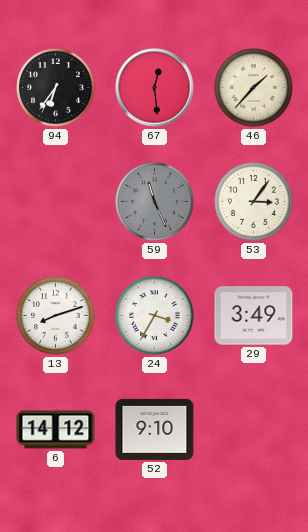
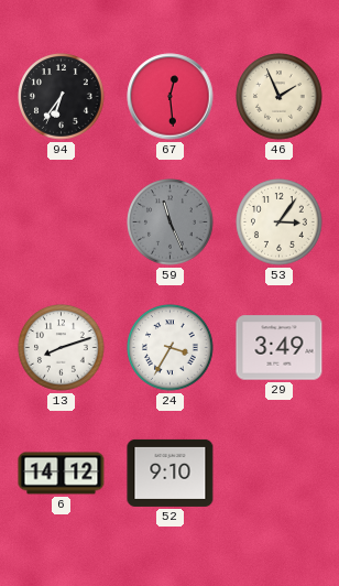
46: 1:37 -> 1:56 (280, 97)
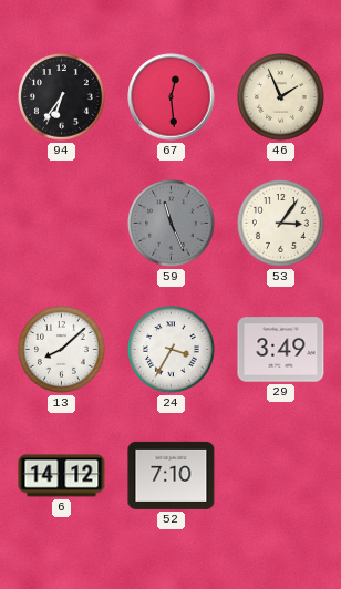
13: 8:12 -> 8:08 (62, 350)
52: 9:10 -> 7:10 (172, 475)
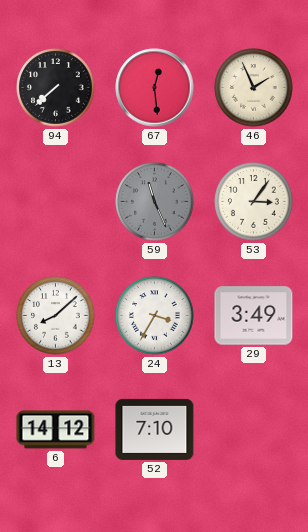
94: 6:36 -> 7:38 (56, 88)
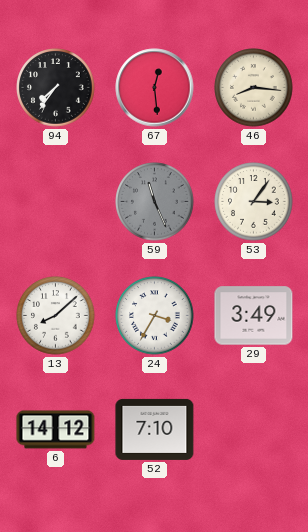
94: 7:38 -> 7:36 (56, 88)
46: 1:56 -> 8:16 (254, 88)
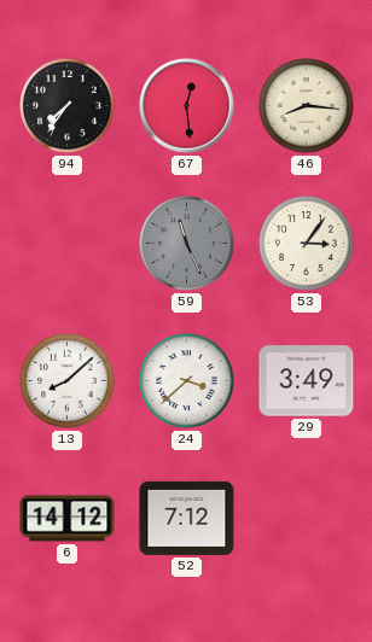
24: 3:35 -> 3:38 (187, 381)
52: 7:10 -> 7:12 (187, 518)
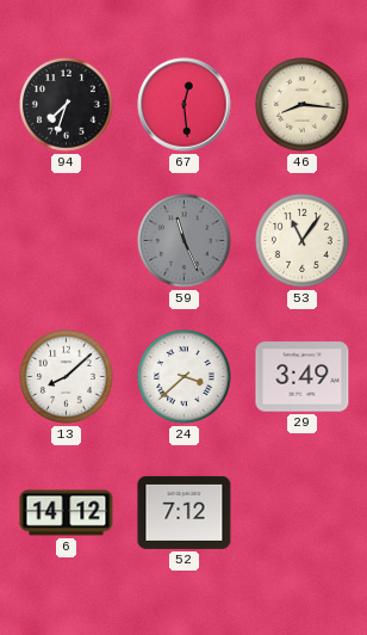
94: 7:36 -> 7:33 (67, 105)
53: 3:06 -> 11:06 (303, 241)
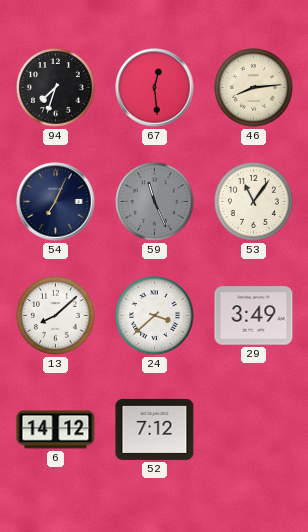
46: 8:16 -> 8:14 (254, 88)
54: none -> 7:04 (56, 202)
